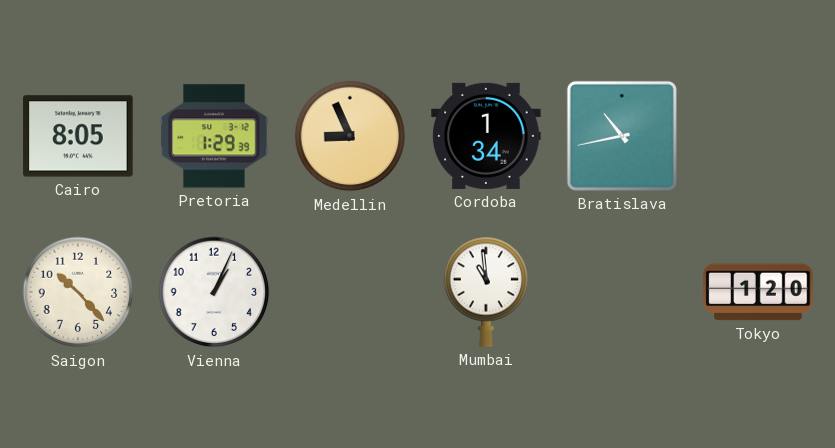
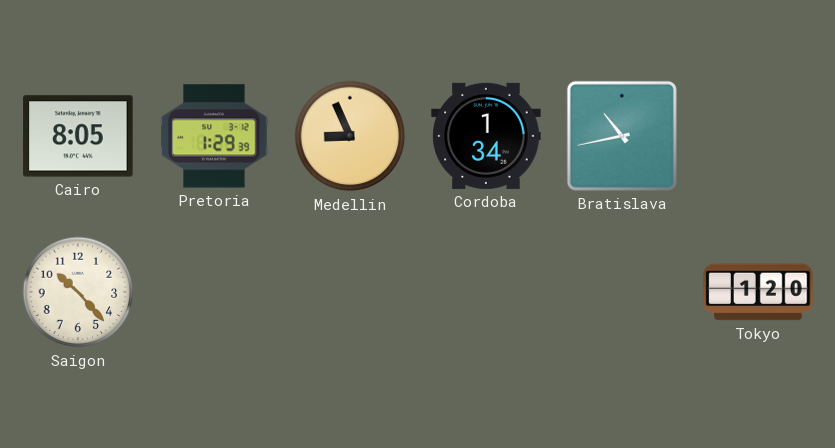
Vienna: 1:04 -> none (214, 292)
Mumbai: 10:59 -> none (486, 292)
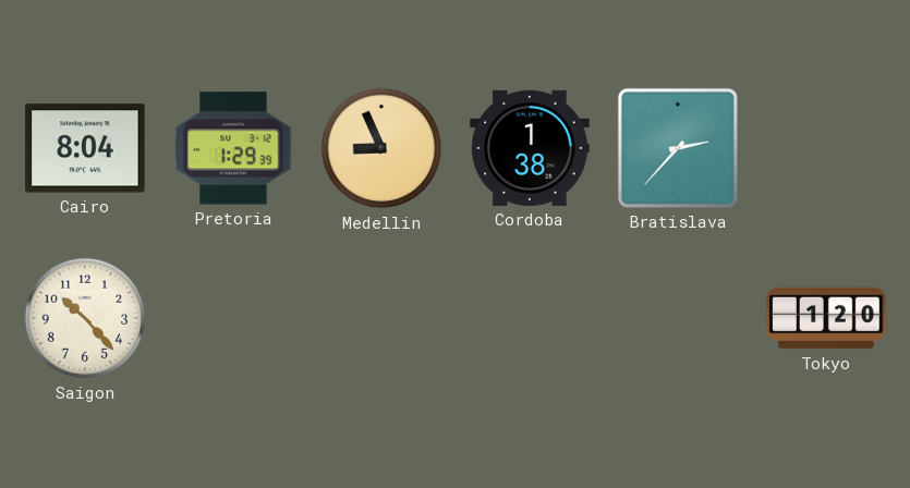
Cairo: 8:05 -> 8:04 (85, 148)
Cordoba: 1:34 -> 1:38 (530, 148)
Bratislava: 10:43 -> 2:37 (678, 148)
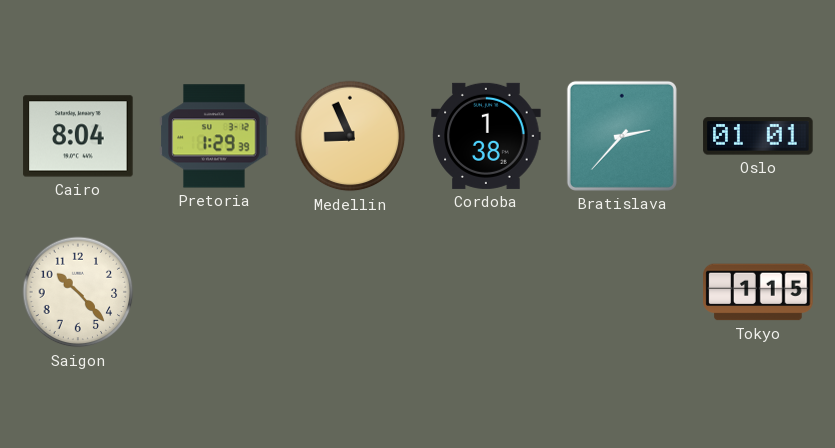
Oslo: none -> 01:01 (758, 136)
Tokyo: 1:20 -> 1:15 (758, 292)
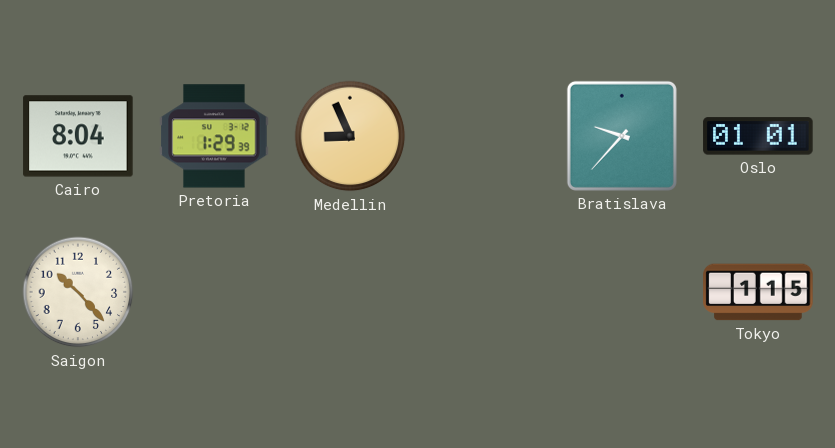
Cordoba: 1:38 -> none (486, 136)
Bratislava: 2:37 -> 9:37 (622, 136)
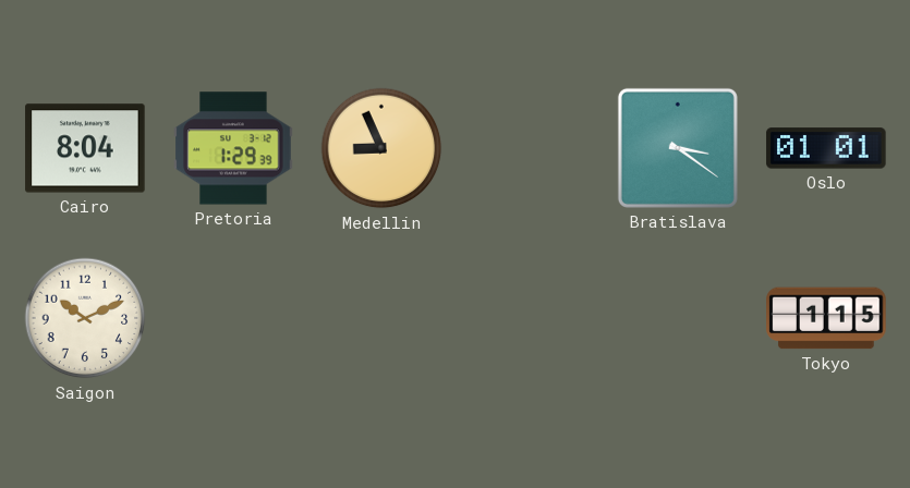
Bratislava: 9:37 -> 3:21 (678, 148)
Saigon: 10:23 -> 10:11 (85, 318)
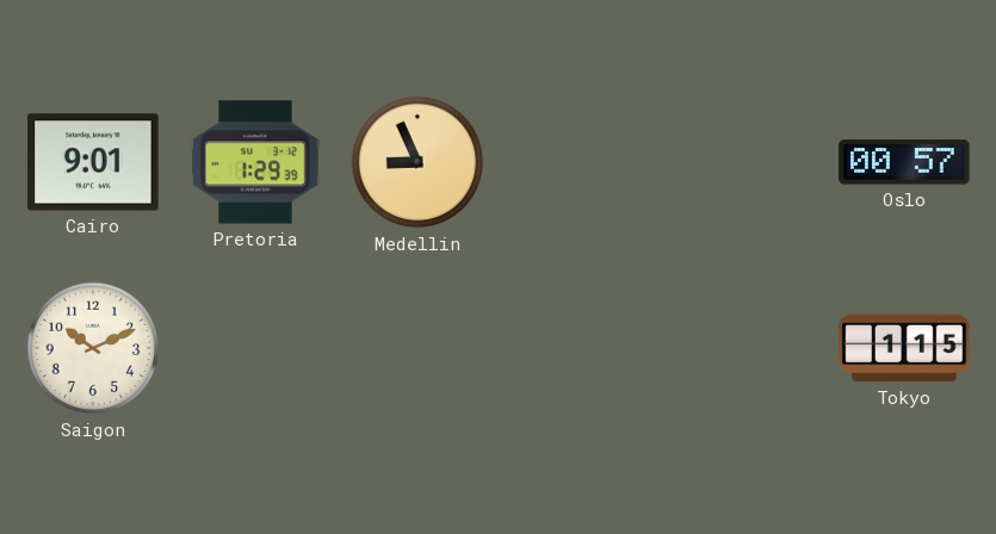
Cairo: 8:04 -> 9:01 (93, 162)
Bratislava: 3:21 -> none (678, 148)
Oslo: 01:01 -> 00:57 (904, 162)
